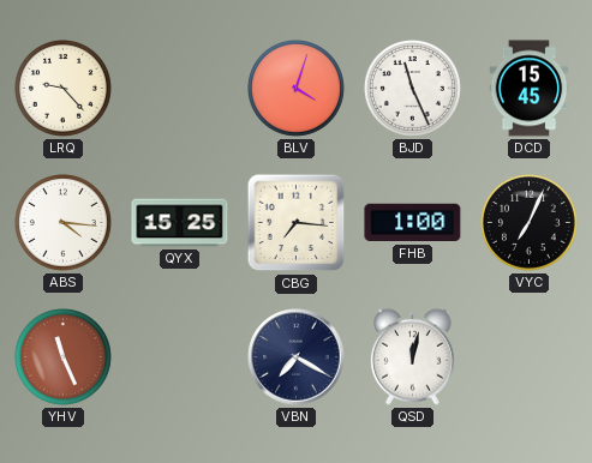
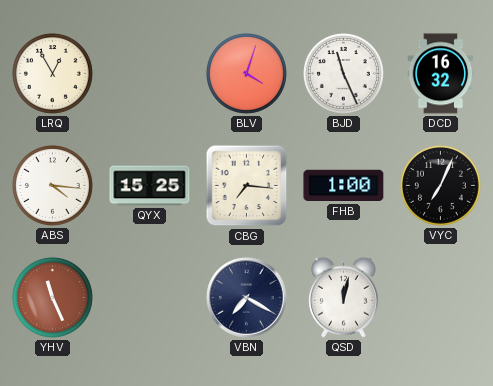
LRQ: 9:23 -> 12:55 (52, 73)
DCD: 15:45 -> 16:32 (441, 74)
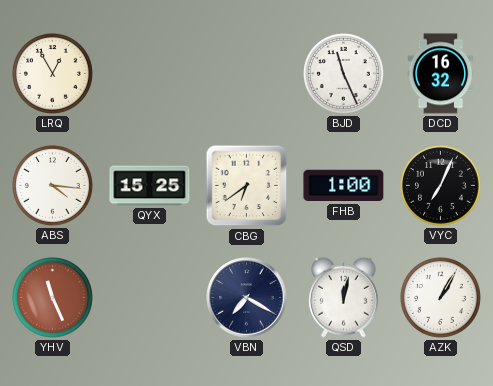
BLV: 4:03 -> none (246, 73)
CBG: 7:16 -> 6:39 (247, 186)
AZK: none -> 1:05 (440, 297)
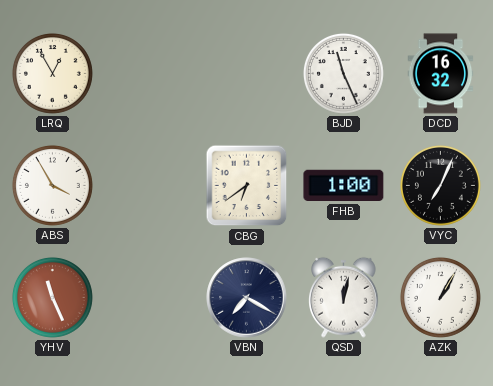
ABS: 4:16 -> 3:55 (52, 185)
QYX: 15:25 -> none (150, 186)
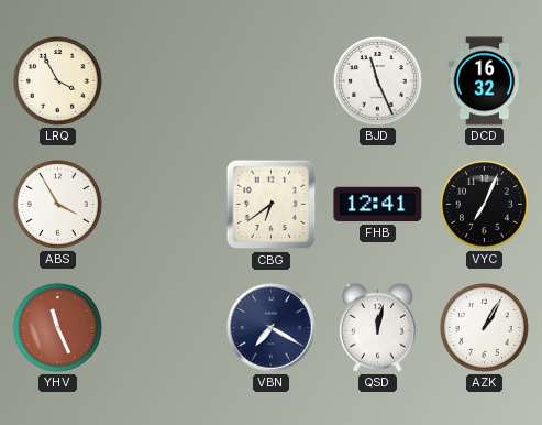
LRQ: 12:55 -> 3:55 (57, 80)
FHB: 1:00 -> 12:41 (378, 205)
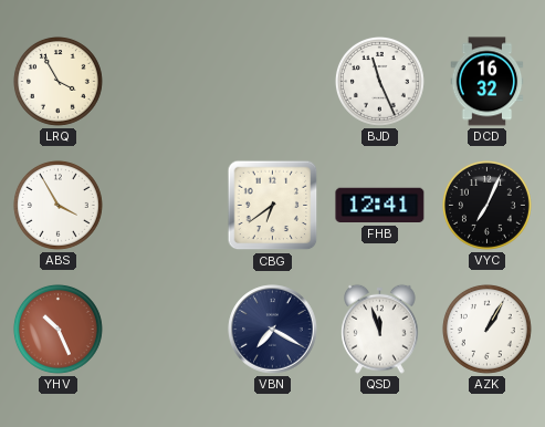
YHV: 11:26 -> 10:26 (57, 329)
QSD: 12:02 -> 11:57 (380, 329)
